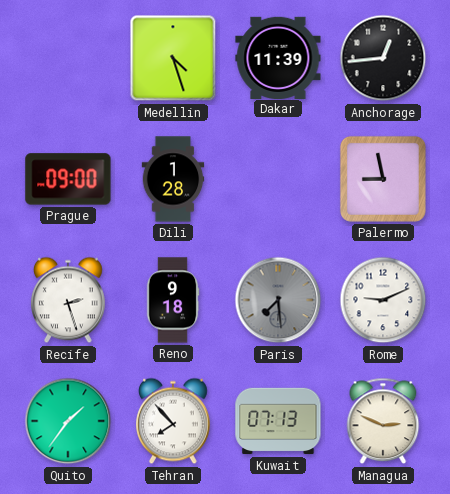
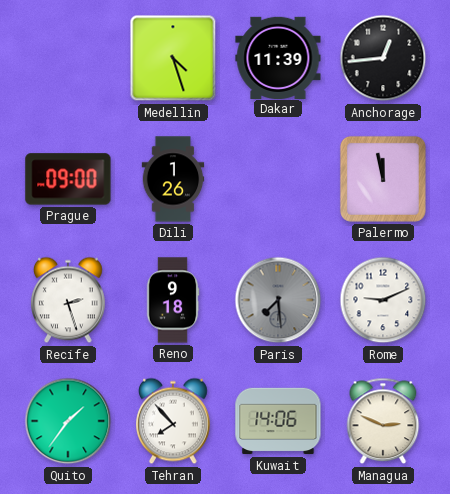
Dili: 1:28 -> 1:26 (173, 179)
Palermo: 8:58 -> 11:58 (383, 179)
Kuwait: 07:13 -> 14:06 (278, 421)
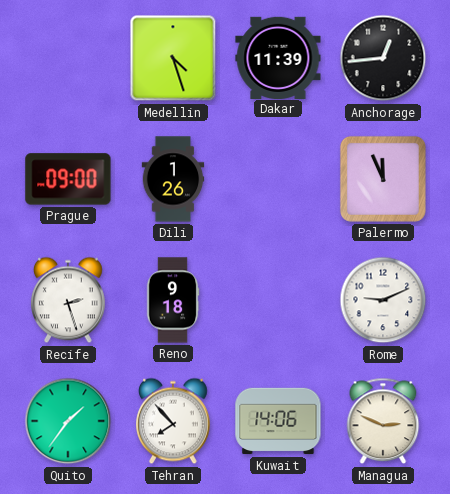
Palermo: 11:58 -> 11:56 (383, 179)
Paris: 7:29 -> none (278, 300)
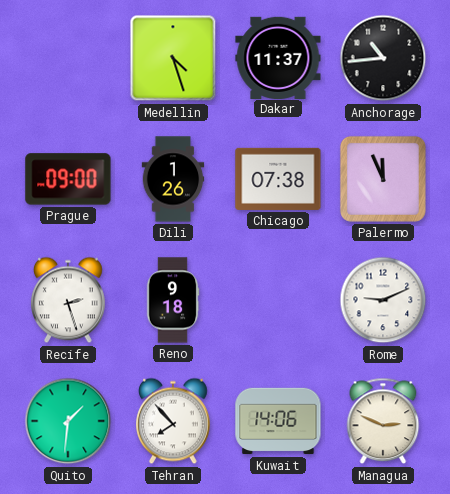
Dakar: 11:39 -> 11:37 (278, 57)
Anchorage: 12:44 -> 10:44 (383, 58)
Chicago: none -> 07:38 (278, 179)
Quito: 1:36 -> 1:31 (68, 421)
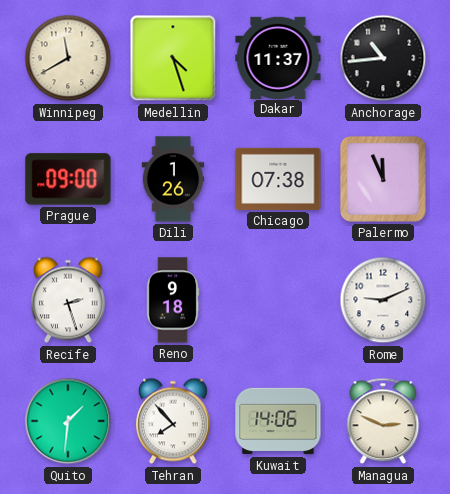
Winnipeg: none -> 11:40 (68, 58)
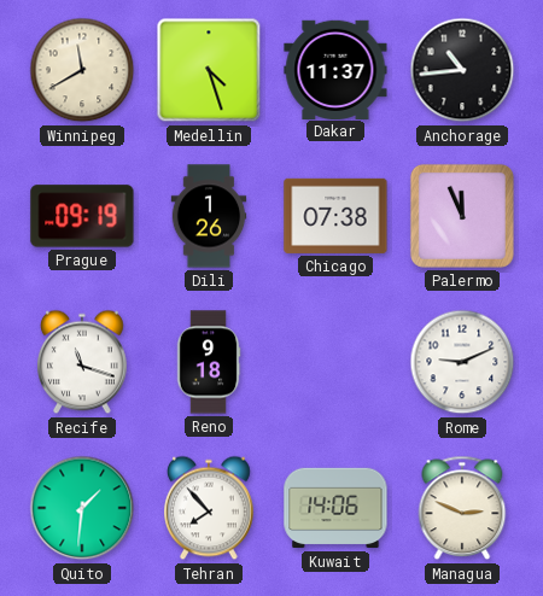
Prague: 09:00 -> 09:19 (82, 216)
Recife: 2:27 -> 11:18 (83, 362)
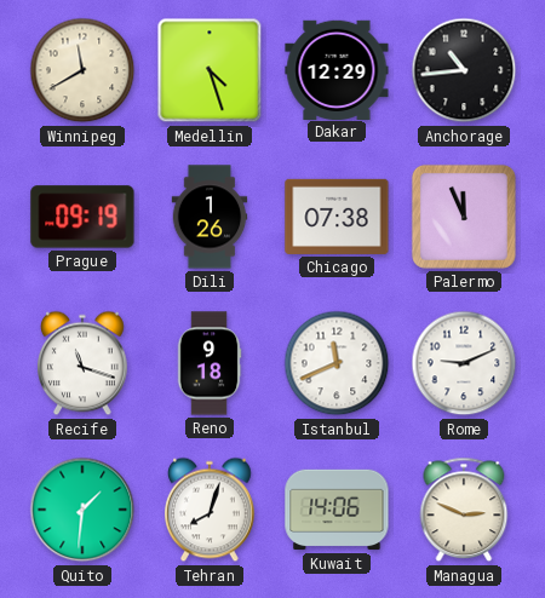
Dakar: 11:37 -> 12:29 (337, 69)
Istanbul: none -> 11:41 (337, 363)
Tehran: 7:53 -> 8:03 (211, 510)
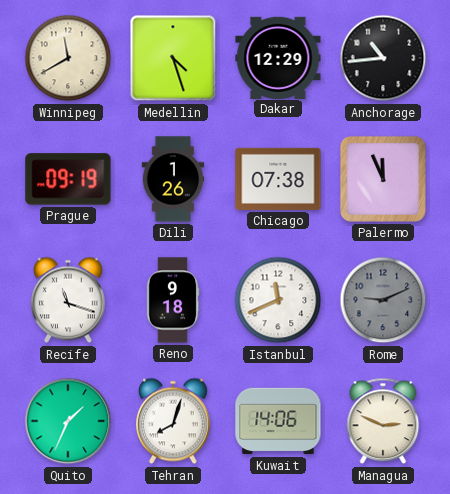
Rome dial: white -> grey (383, 300)
Quito: 1:31 -> 1:34 (68, 421)
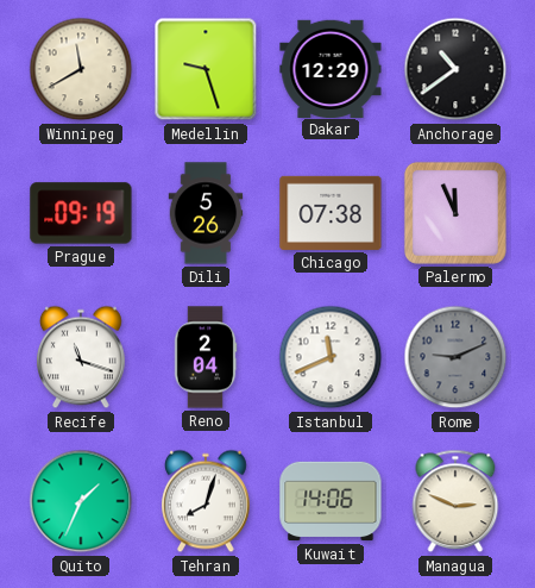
Medellin: 4:27 -> 9:27 (206, 69)
Anchorage: 10:44 -> 10:39 (455, 69)
Dili: 1:26 -> 5:26 (206, 213)
Reno: 9:18 -> 2:04 (206, 357)
